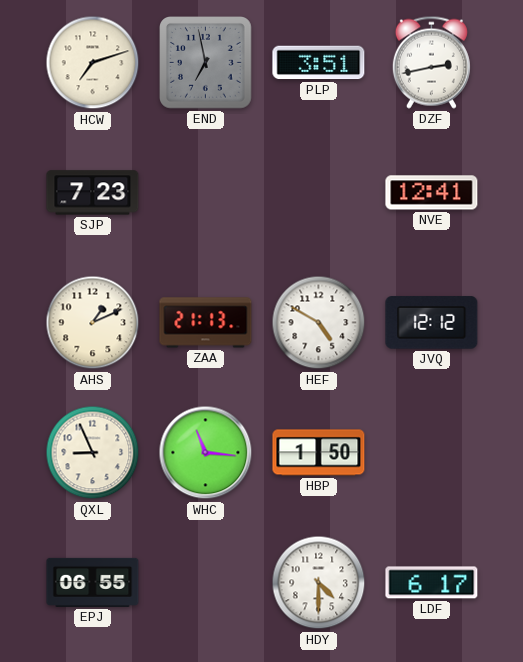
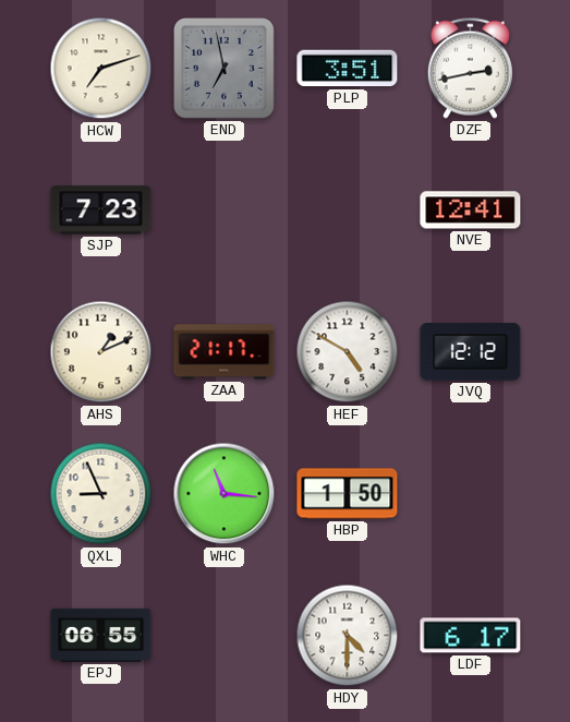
ZAA: 21:13 -> 21:17 (225, 352)
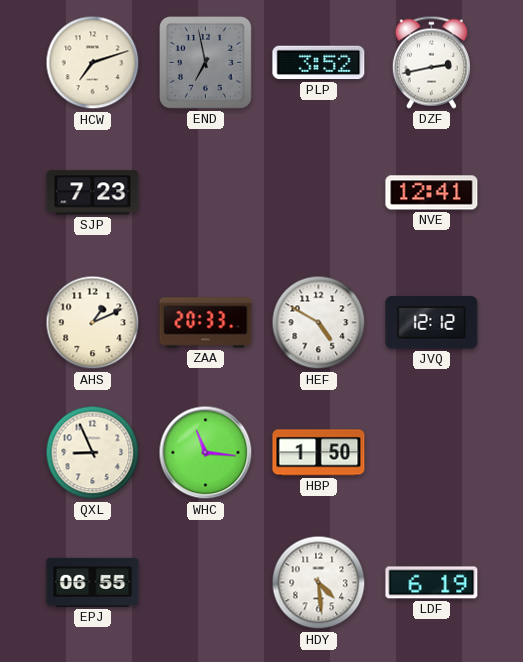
PLP: 3:51 -> 3:52 (319, 63)
ZAA: 21:17 -> 20:33 (206, 323)
HDY: 4:30 -> 4:29 (319, 583)
LDF: 6:17 -> 6:19 (432, 583)
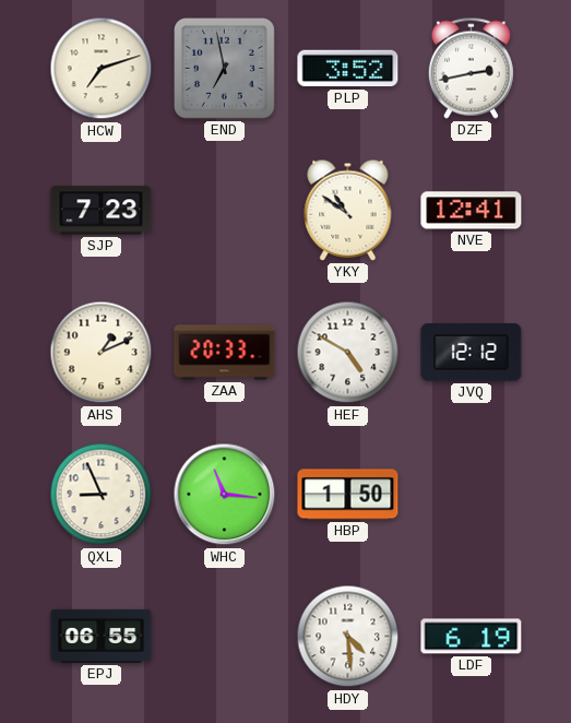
YKY: none -> 10:51 (348, 210)
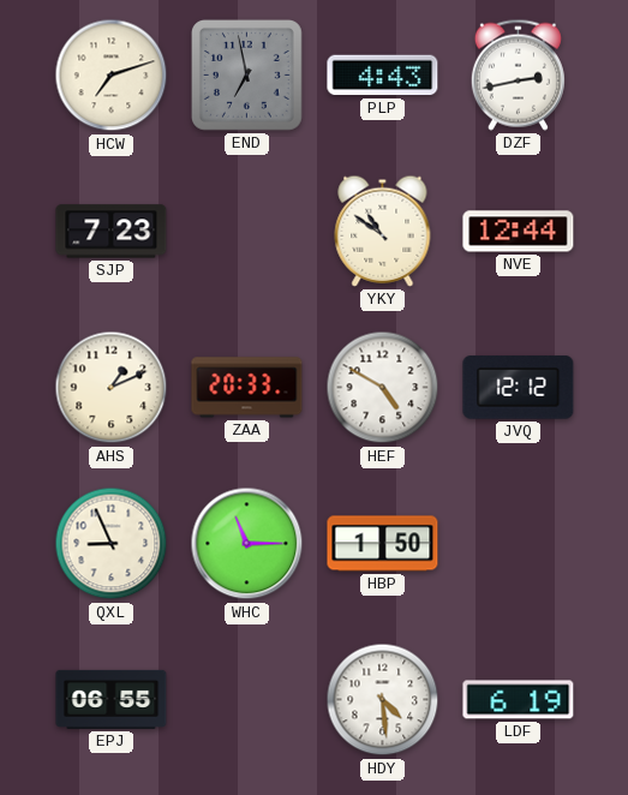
PLP: 3:52 -> 4:43 (383, 76)
NVE: 12:41 -> 12:44 (519, 232)
WHC: 11:16 -> 11:15 (247, 544)
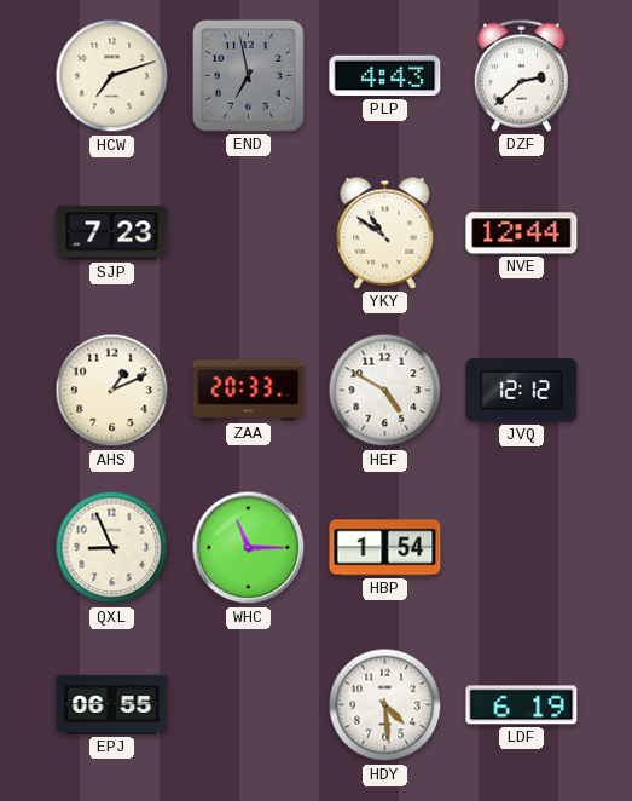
DZF: 2:43 -> 2:38 (521, 75)
HBP: 1:50 -> 1:54 (385, 548)
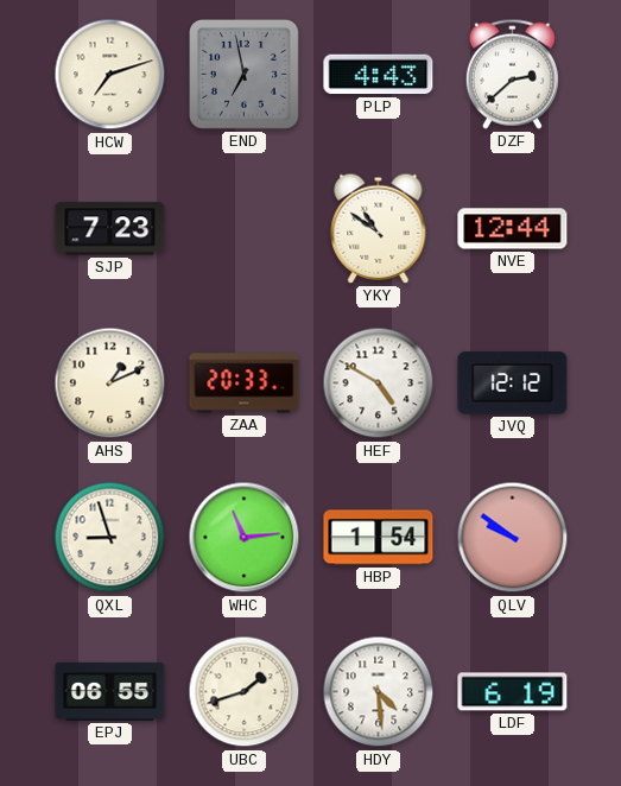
QXL: 8:56 -> 8:57 (110, 538)
WHC: 11:15 -> 11:14 (245, 538)
QLV: none -> 9:51 (513, 538)
UBC: none -> 1:42 (245, 692)
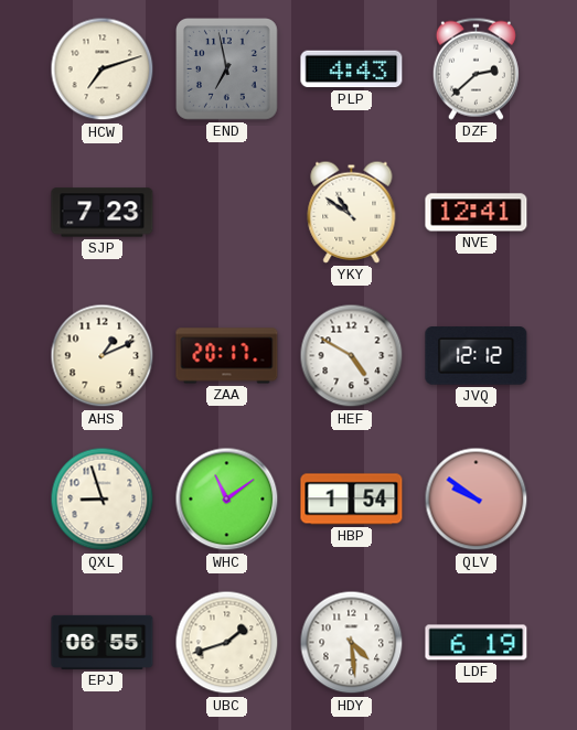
NVE: 12:44 -> 12:41 (477, 213)
ZAA: 20:33 -> 20:17 (227, 356)
WHC: 11:14 -> 11:09 (227, 500)
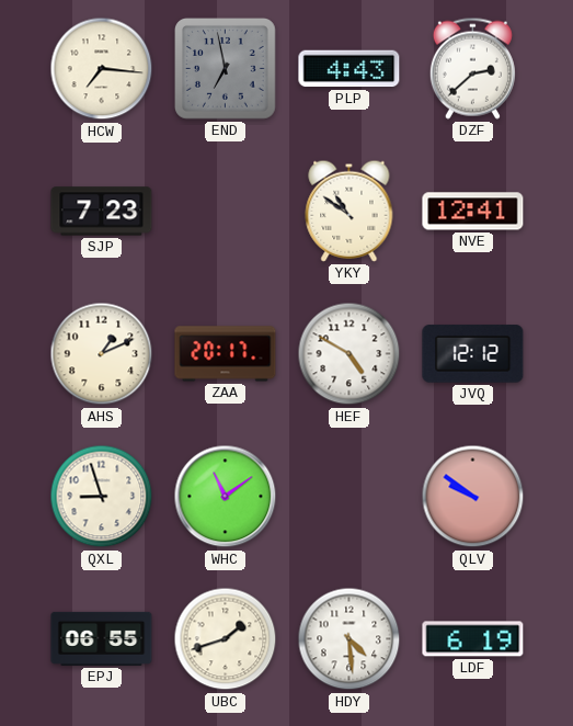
HCW: 7:12 -> 7:16 (102, 69)
HBP: 1:54 -> none (352, 500)
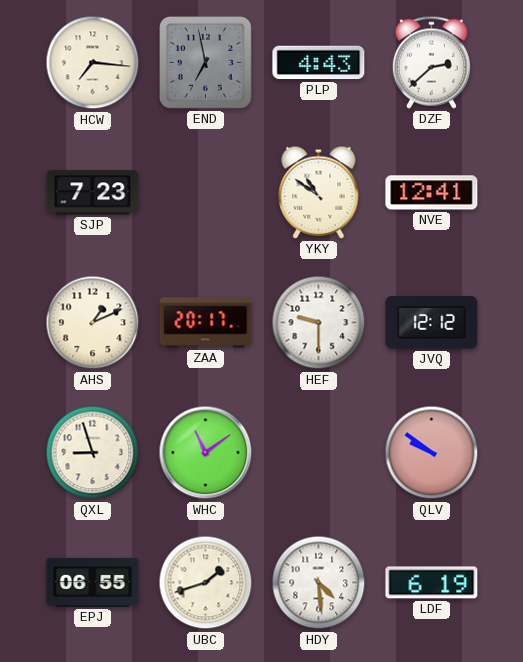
HEF: 4:50 -> 9:30 (319, 323)
